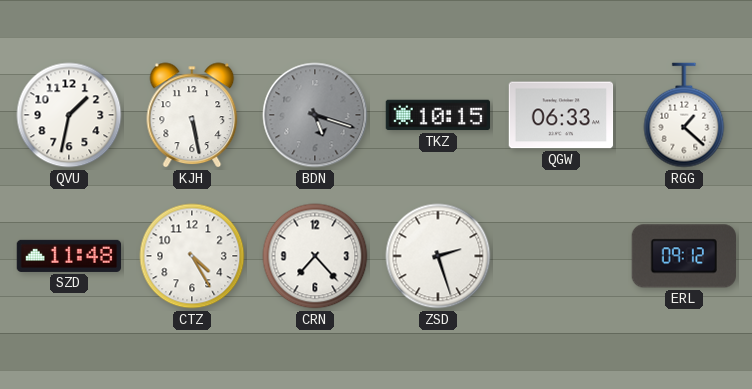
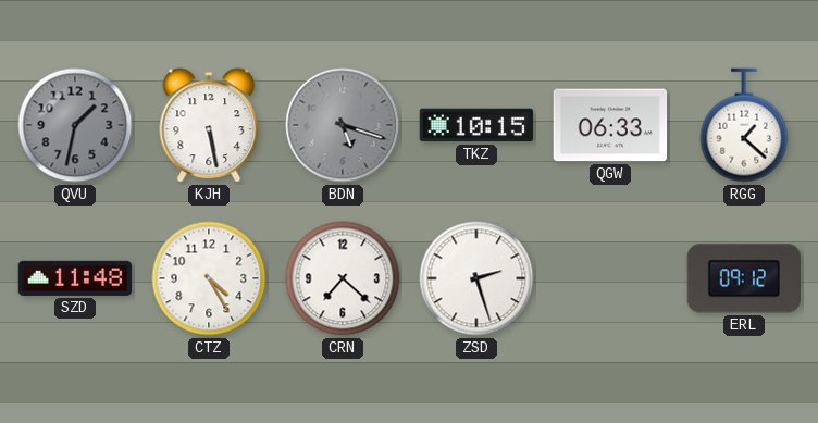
QVU dial: white -> grey (75, 125)
CRN: 7:23 -> 7:22 (343, 278)
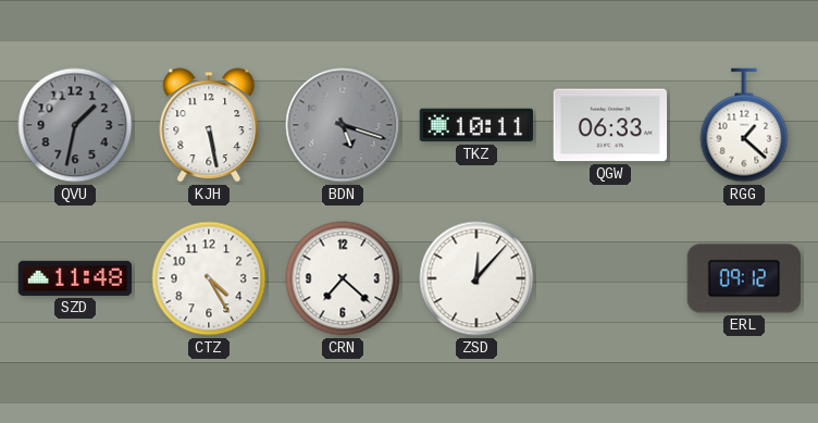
TKZ: 10:15 -> 10:11 (476, 125)
ZSD: 2:27 -> 12:07 (476, 278)
